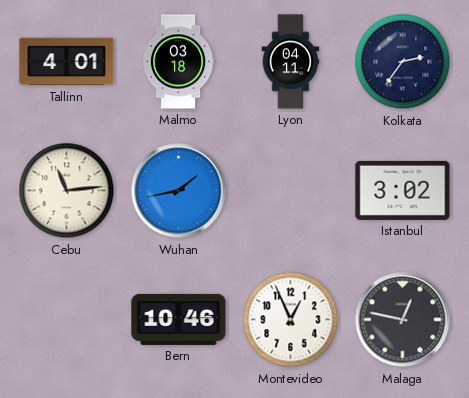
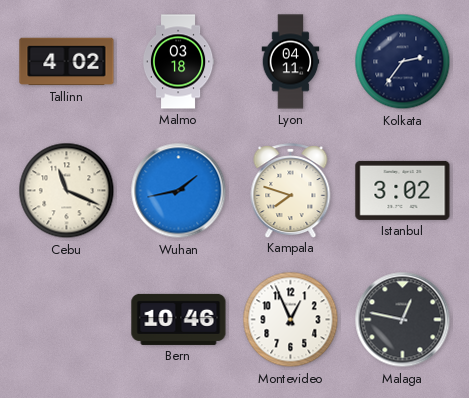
Tallinn: 4:01 -> 4:02 (67, 62)
Cebu: 11:14 -> 11:19 (67, 191)
Kampala: none -> 7:48 (291, 190)
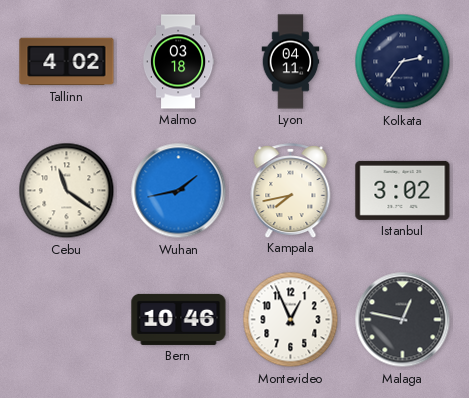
Cebu: 11:19 -> 11:21 (67, 191)
Kampala: 7:48 -> 7:43 (291, 190)
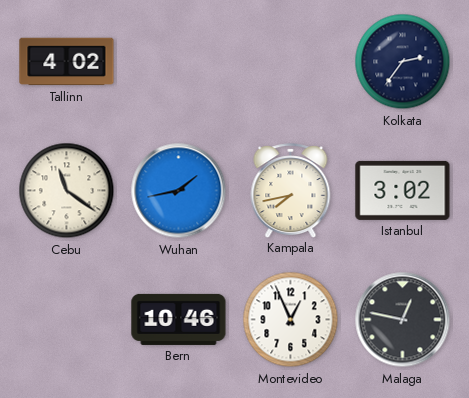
Malmo: 03:18 -> none (178, 62)
Lyon: 04:11 -> none (291, 62)
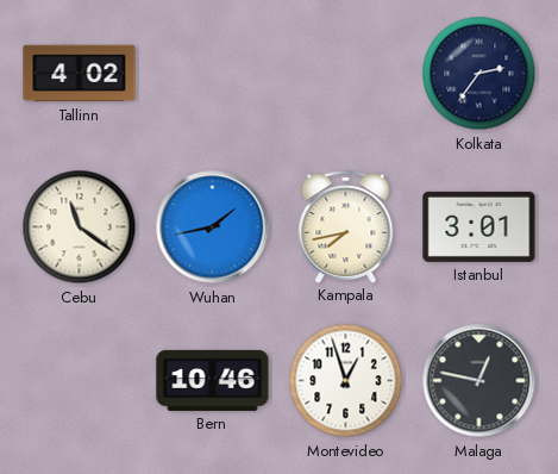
Istanbul: 3:02 -> 3:01 (479, 226)
Montevideo: 12:56 -> 12:57 (346, 381)
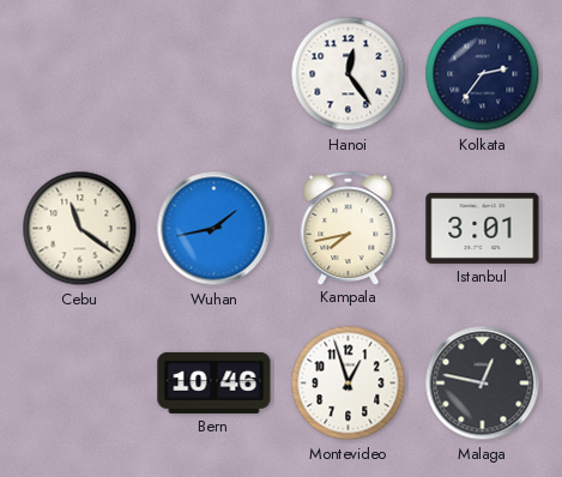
Tallinn: 4:02 -> none (80, 74)
Hanoi: none -> 12:24 (349, 74)
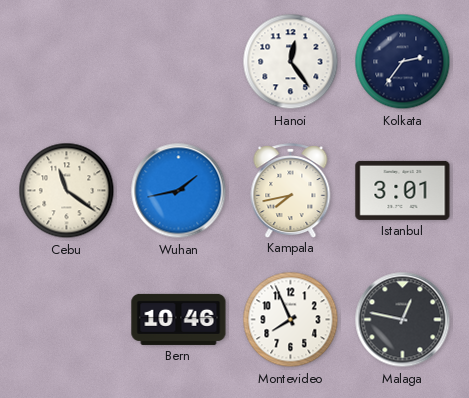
Montevideo: 12:57 -> 7:56 (291, 320)
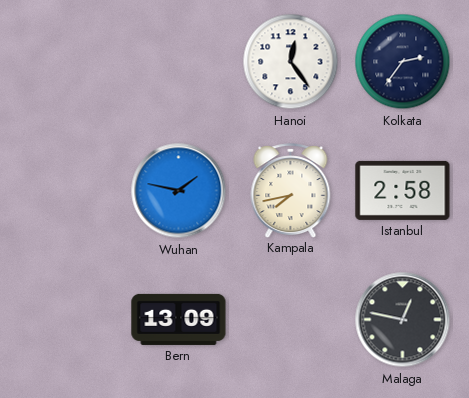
Cebu: 11:21 -> none (67, 191)
Wuhan: 1:43 -> 1:47 (179, 191)
Istanbul: 3:01 -> 2:58 (403, 190)
Bern: 10:46 -> 13:09 (179, 319)
Montevideo: 7:56 -> none (291, 320)
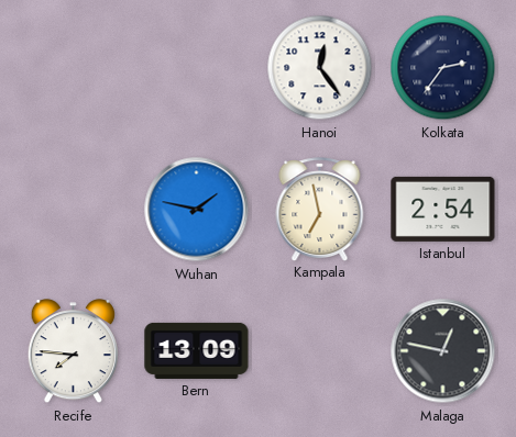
Kampala: 7:43 -> 6:58 (320, 209)
Istanbul: 2:58 -> 2:54 (443, 209)
Recife: none -> 7:46 (73, 351)
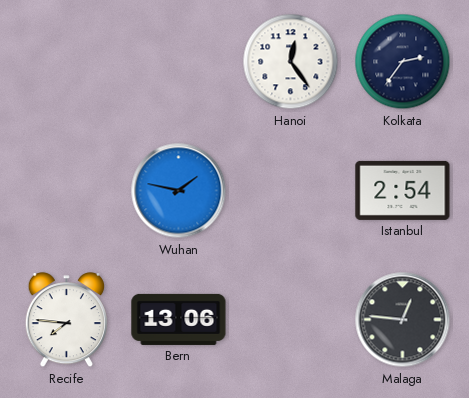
Kampala: 6:58 -> none (320, 209)
Bern: 13:09 -> 13:06 (179, 319)
Malaga: 12:47 -> 12:46 (403, 320)
